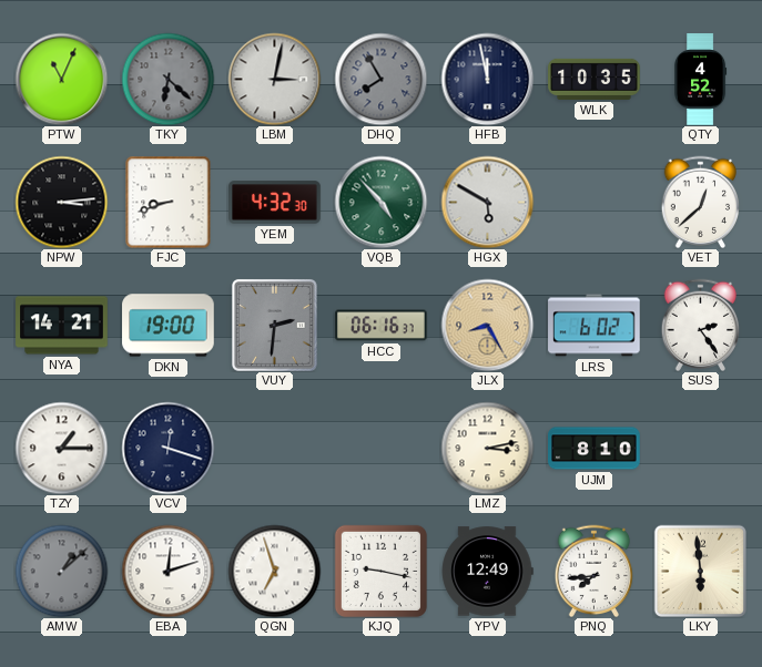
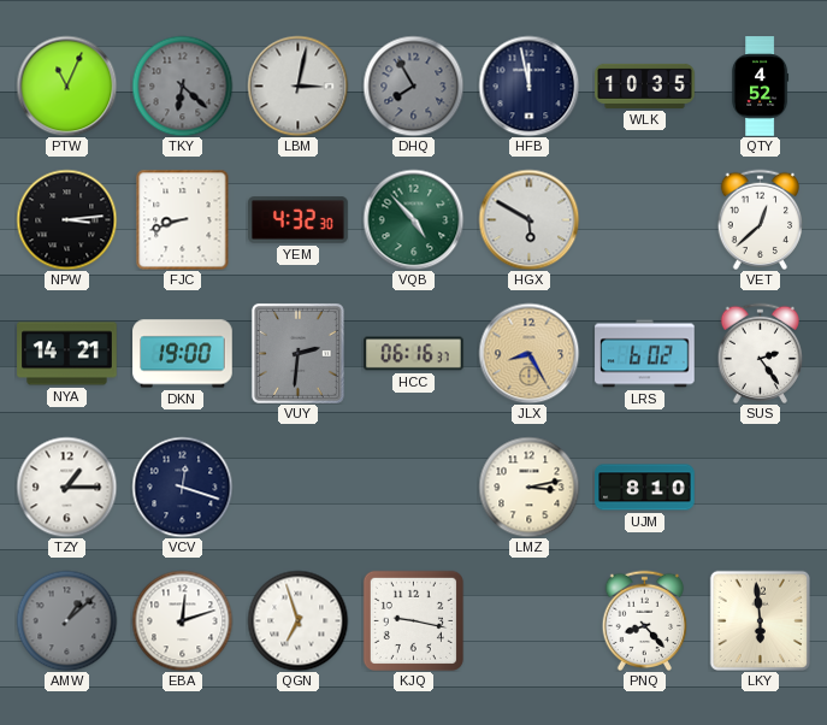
YPV: 12:49 -> none (487, 572)
PNQ: 7:44 -> 8:23 (645, 620)
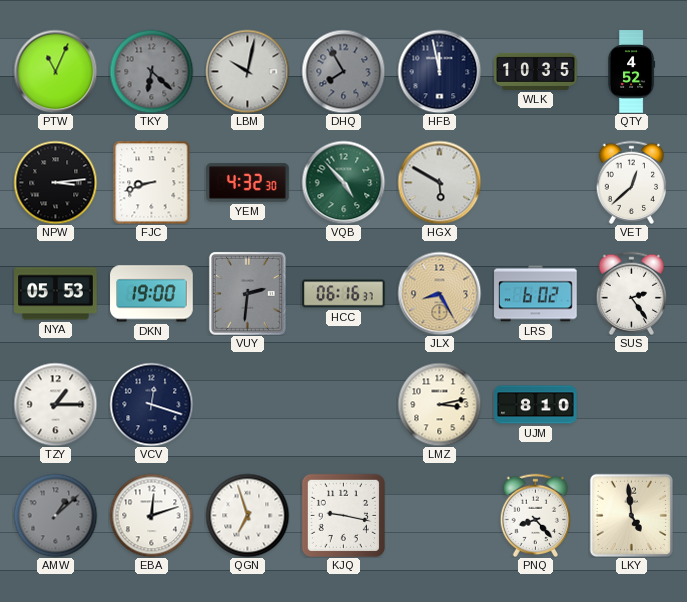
LBM: 3:02 -> 10:02 (247, 71)
NYA: 14:21 -> 05:53 (56, 294)
LKY: 5:59 -> 4:59 (631, 515)
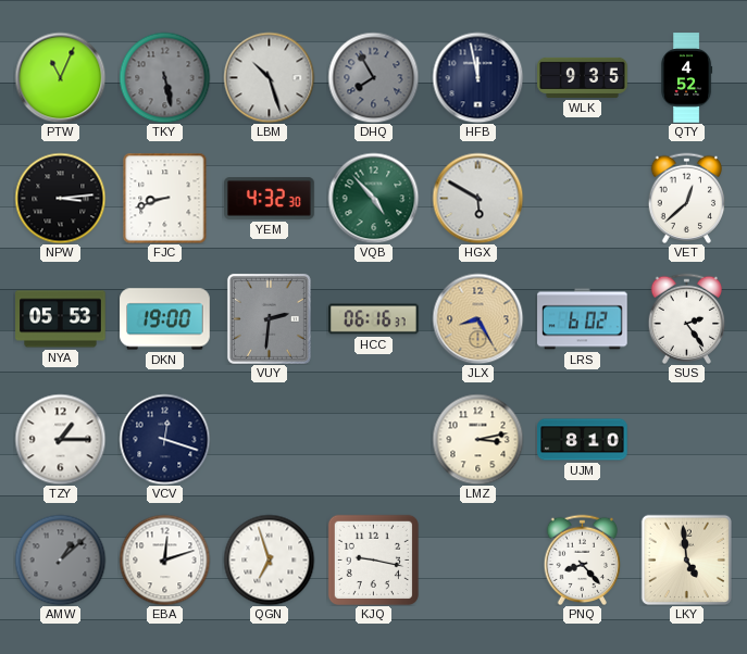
TKY: 6:22 -> 5:28 (164, 77)
LBM: 10:02 -> 10:27 (269, 77)
WLK: 10:35 -> 9:35 (583, 77)
